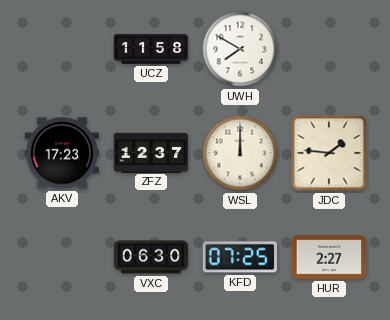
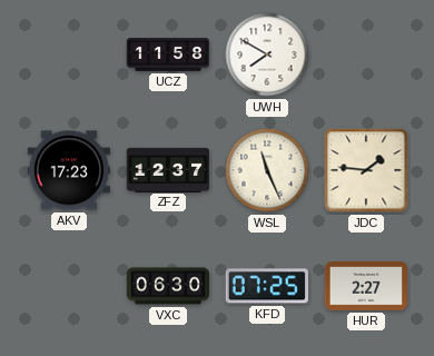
WSL: 12:00 -> 11:26 (267, 170)
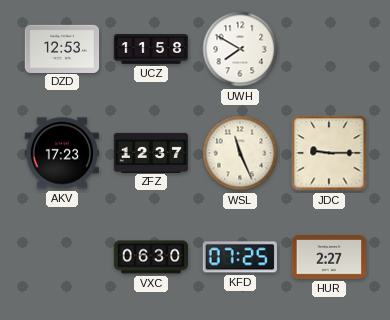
DZD: none -> 12:53 (62, 48)
JDC: 1:46 -> 9:15 (329, 153)
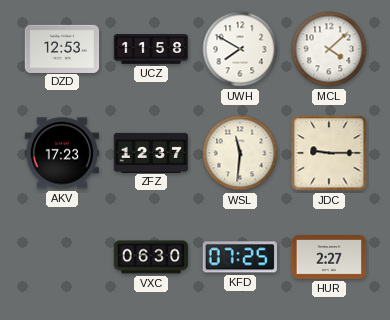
MCL: none -> 4:08 (329, 49)
WSL: 11:26 -> 11:31 (240, 153)
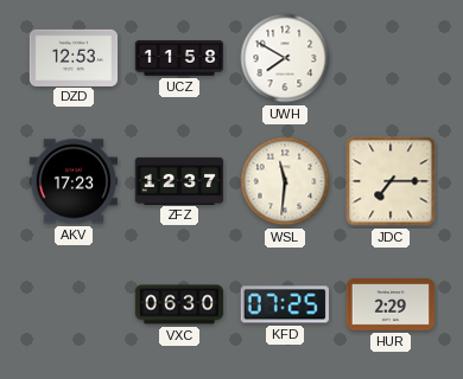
MCL: 4:08 -> none (329, 49)
JDC: 9:15 -> 7:15 (391, 181)
HUR: 2:27 -> 2:29 (391, 306)
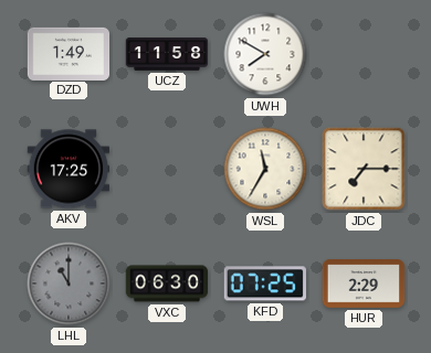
DZD: 12:53 -> 1:49 (69, 53)
AKV: 17:23 -> 17:25 (69, 169)
ZFZ: 12:37 -> none (179, 180)
WSL: 11:31 -> 11:35 (265, 169)
LHL: none -> 11:00 (69, 284)
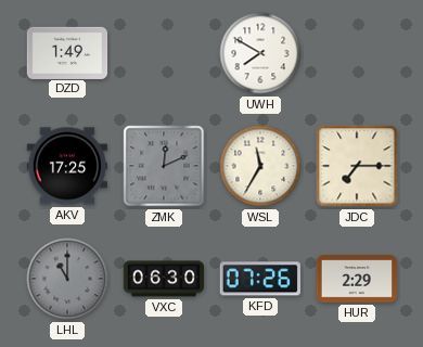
UCZ: 11:58 -> none (167, 54)
ZMK: none -> 12:11 (164, 166)
KFD: 07:25 -> 07:26 (260, 279)
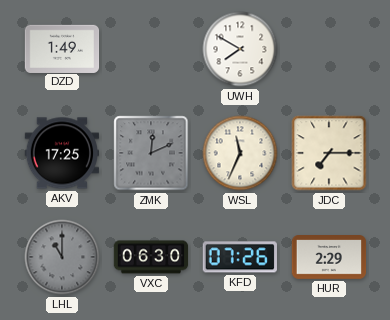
WSL: 11:35 -> 11:34 (240, 153)
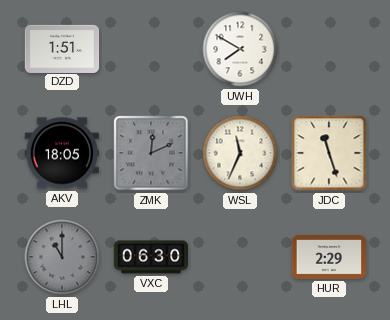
DZD: 1:49 -> 1:51 (62, 48)
AKV: 17:25 -> 18:05 (62, 153)
JDC: 7:15 -> 11:27 (329, 153)
KFD: 07:26 -> none (240, 257)
